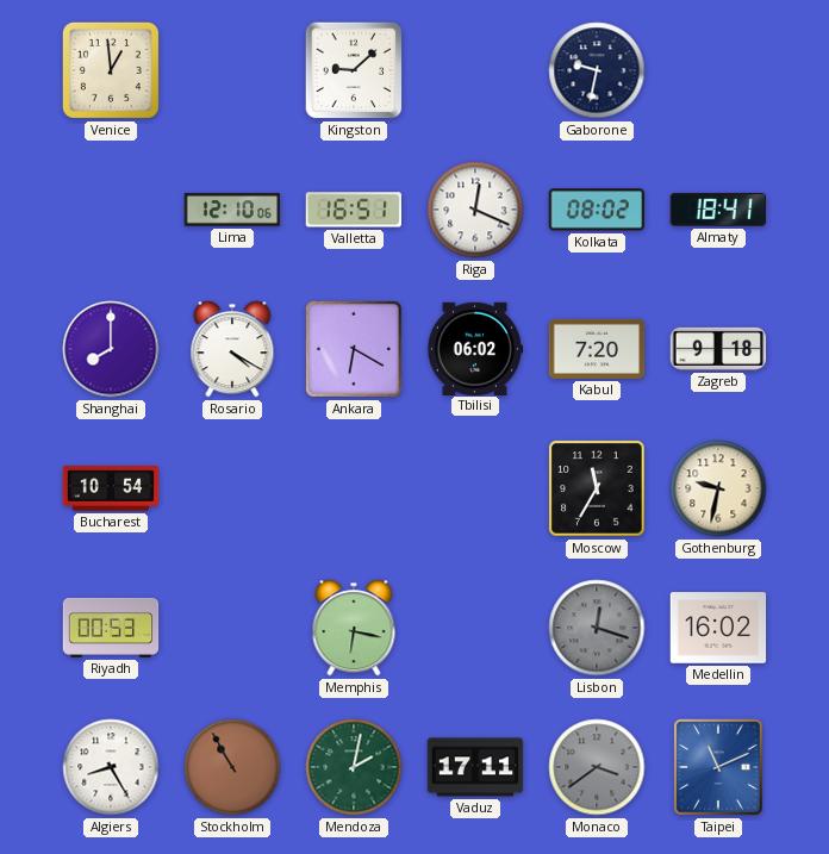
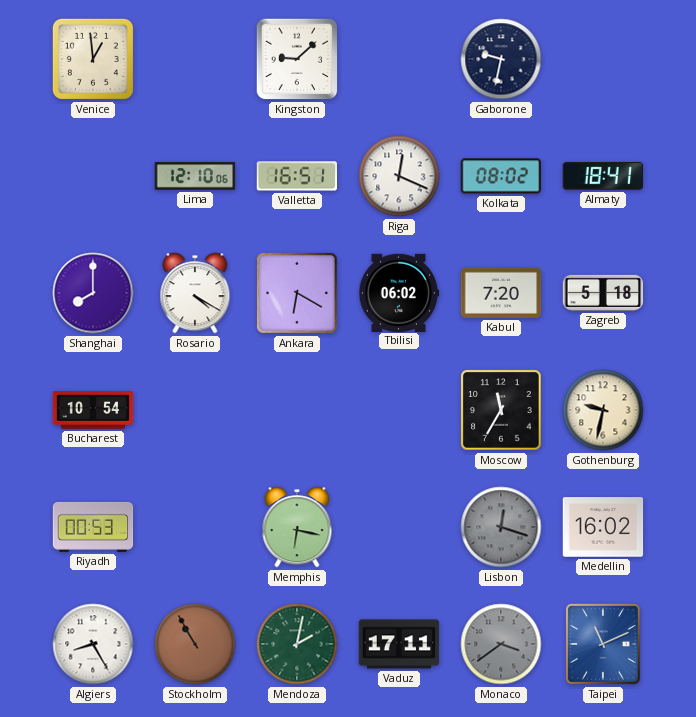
Zagreb: 9:18 -> 5:18 (603, 293)
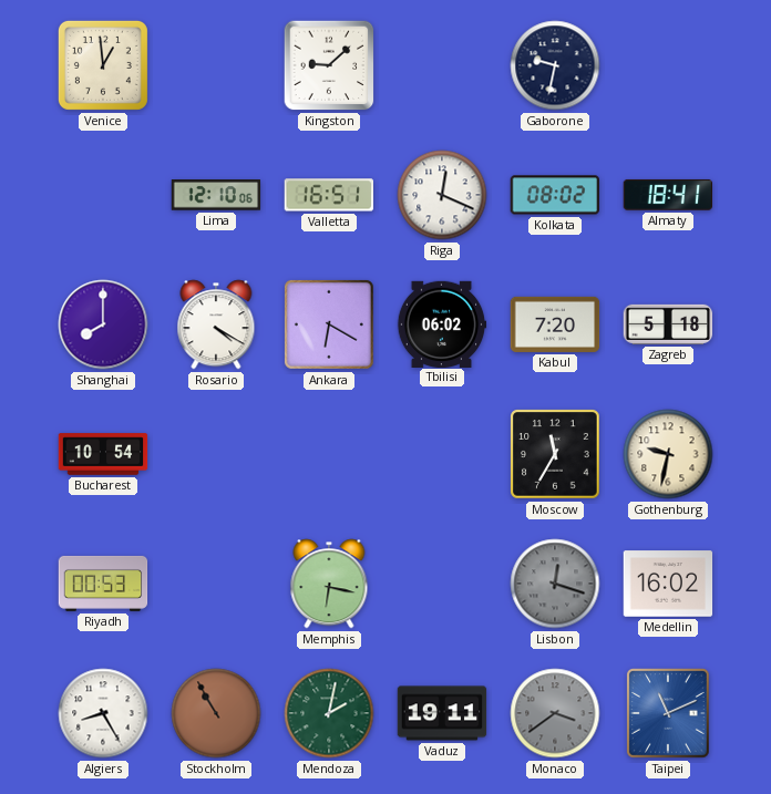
Vaduz: 17:11 -> 19:11 (442, 713)
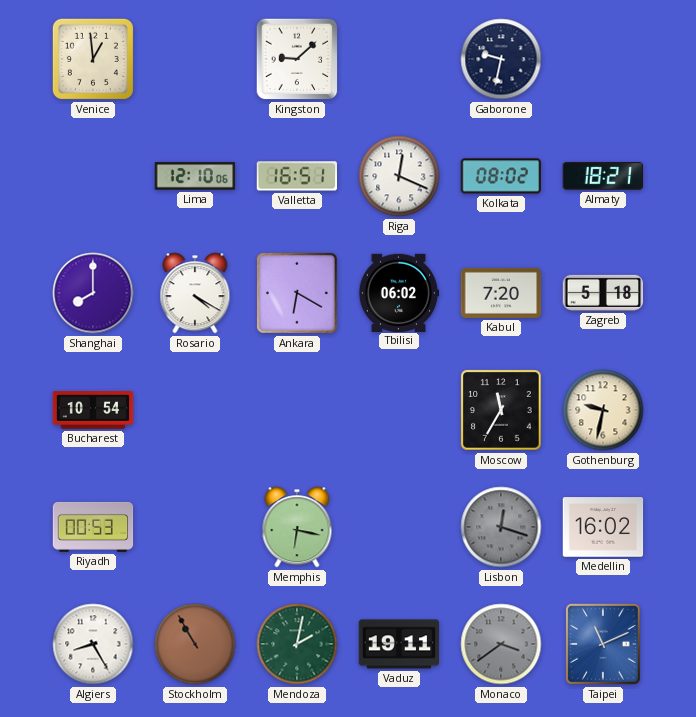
Almaty: 18:41 -> 18:21 (602, 176)
